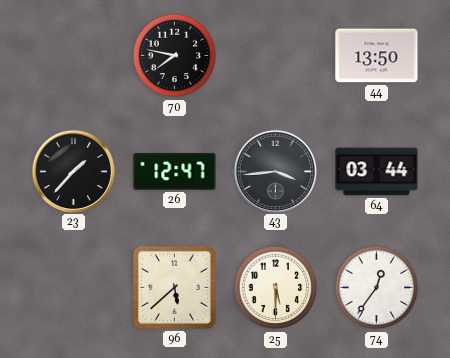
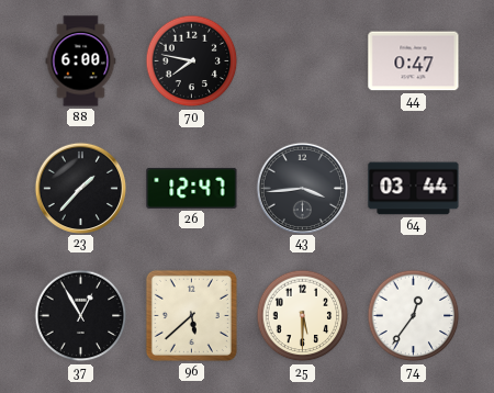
88: none -> 6:00 (81, 61)
44: 13:50 -> 0:47 (414, 61)
37: none -> 12:55 (81, 316)
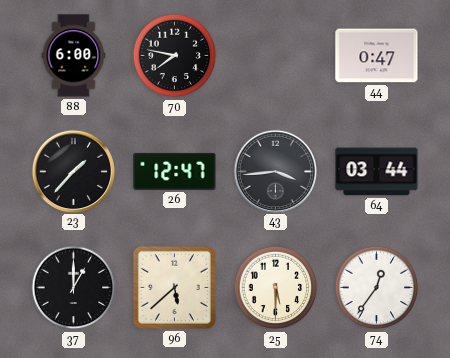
37: 12:55 -> 1:00 (74, 288)
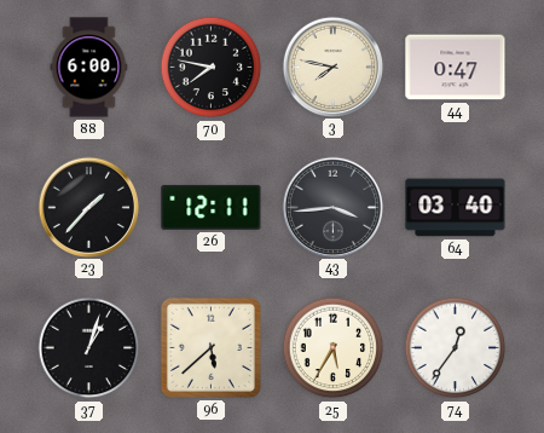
3: none -> 7:47 (332, 67)
26: 12:47 -> 12:11 (212, 207)
64: 03:44 -> 03:40 (456, 208)
37: 1:00 -> 1:03 (89, 348)
25: 5:30 -> 5:35 (334, 348)
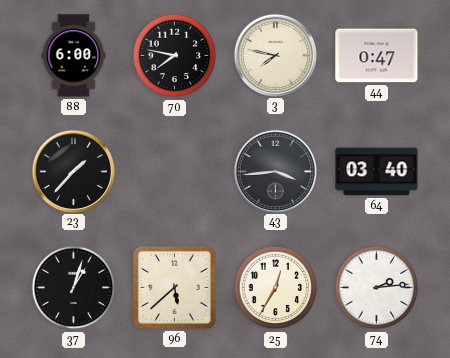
26: 12:11 -> none (212, 207)
25: 5:35 -> 12:35 (276, 288)
74: 12:36 -> 2:14 (377, 288)
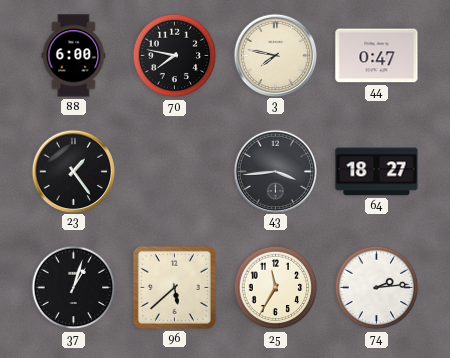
23: 1:37 -> 1:24 (73, 171)
64: 03:40 -> 18:27 (377, 172)
25: 12:35 -> 11:35 (276, 288)
